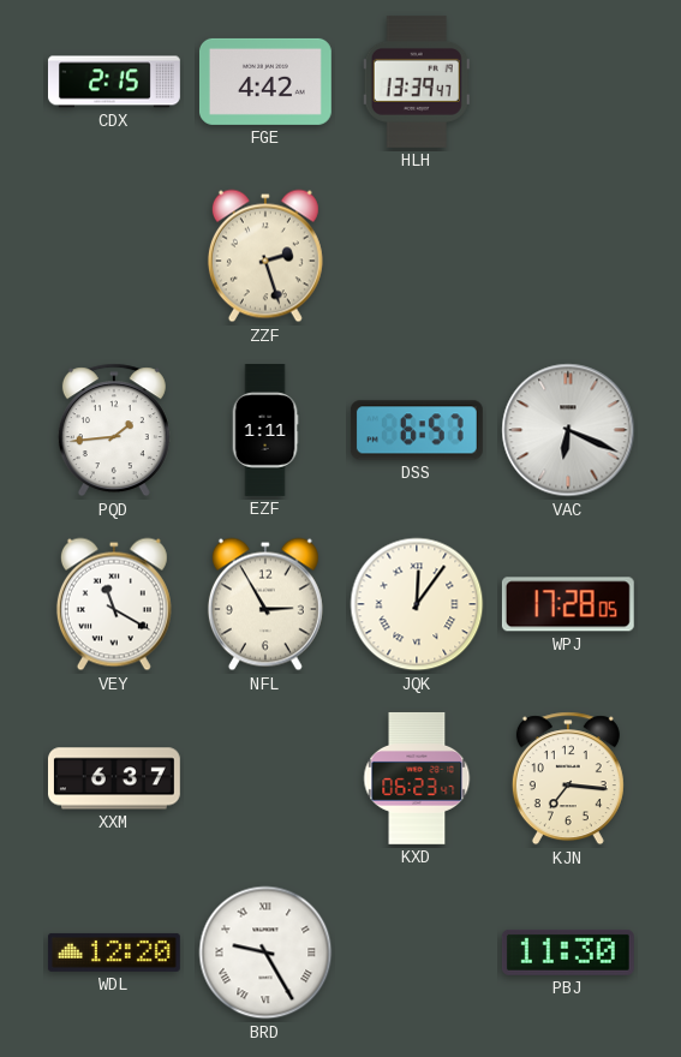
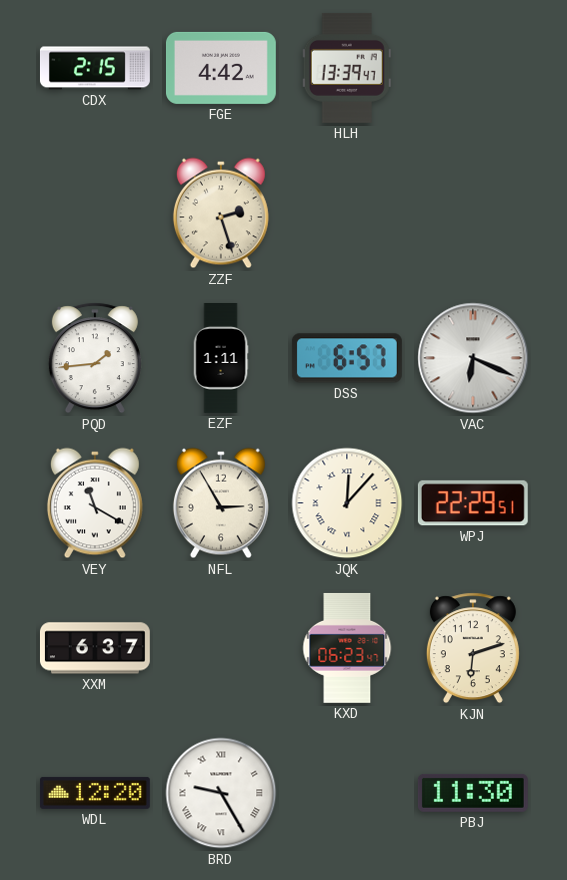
JQK: 12:06 -> 12:07 (347, 503)
WPJ: 17:28 -> 22:29 (473, 503)
KJN: 7:16 -> 6:12 (473, 648)
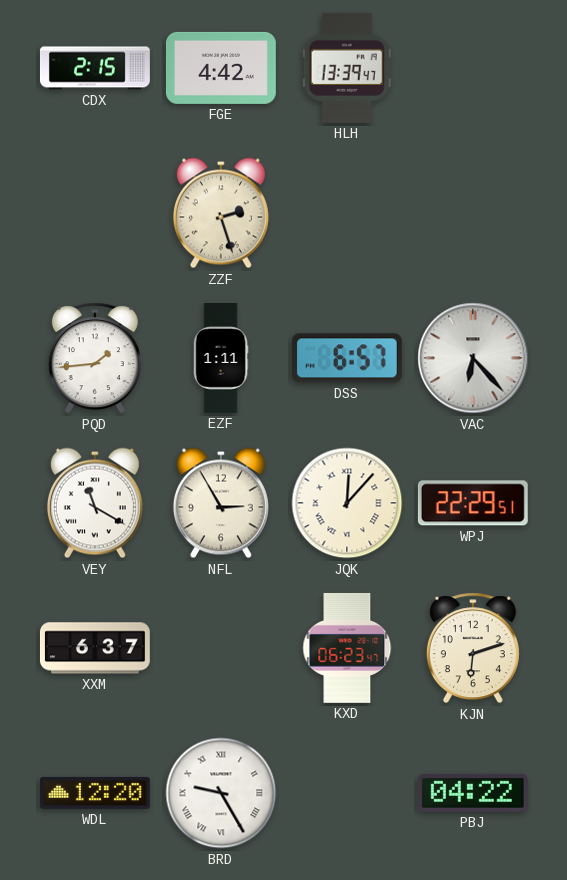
VAC: 6:19 -> 6:23 (473, 358)
PBJ: 11:30 -> 04:22 (473, 793)
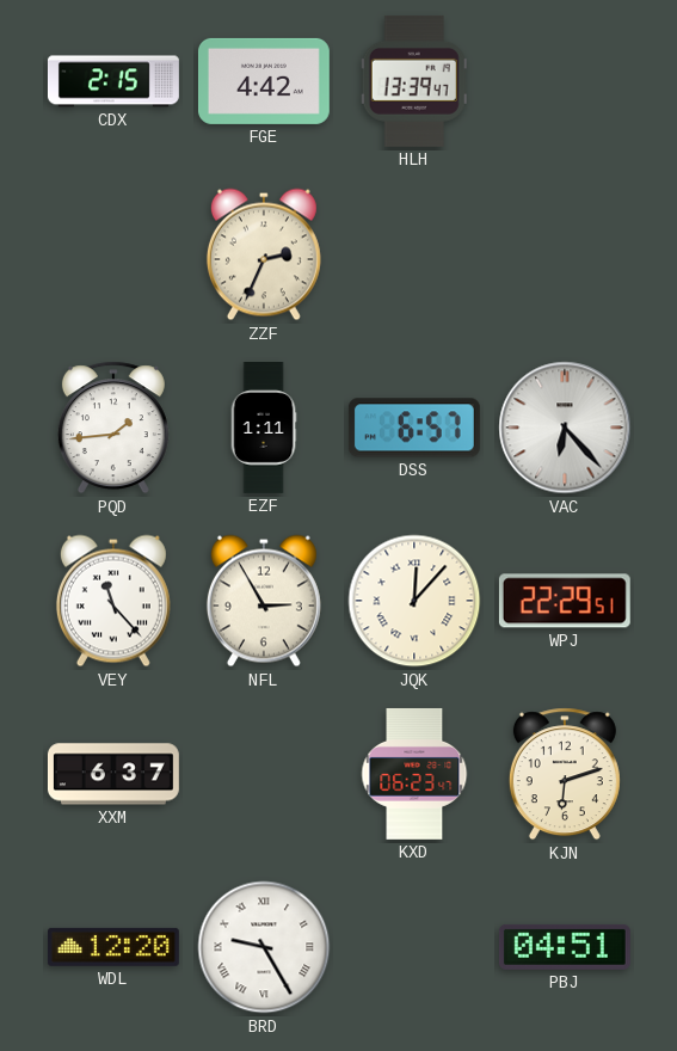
ZZF: 2:27 -> 2:34 (264, 254)
VEY: 11:20 -> 11:23 (113, 601)
PBJ: 04:22 -> 04:51 (565, 947)
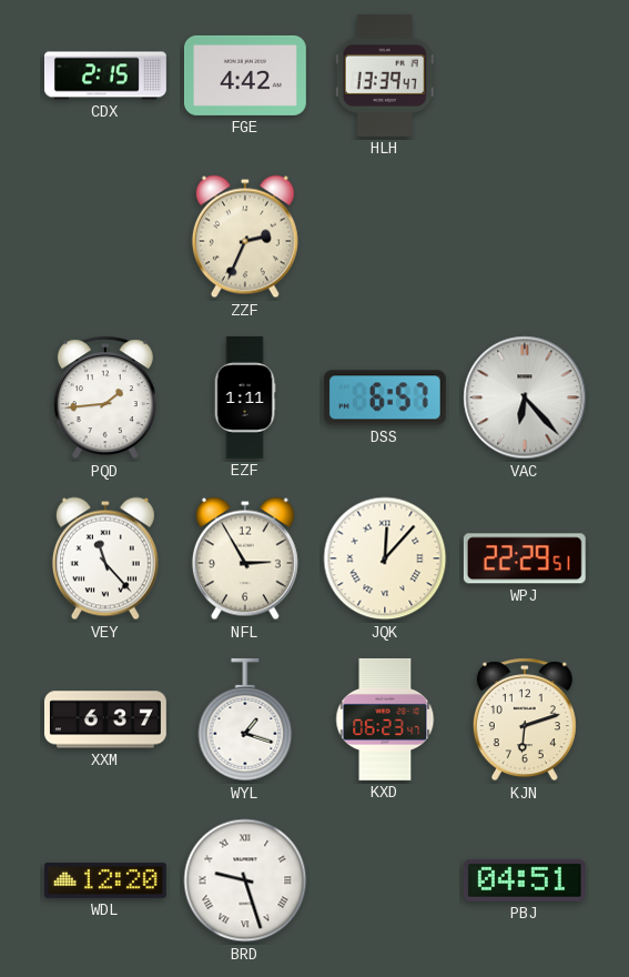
WYL: none -> 1:18 (245, 719)
BRD: 9:25 -> 9:27 (245, 880)
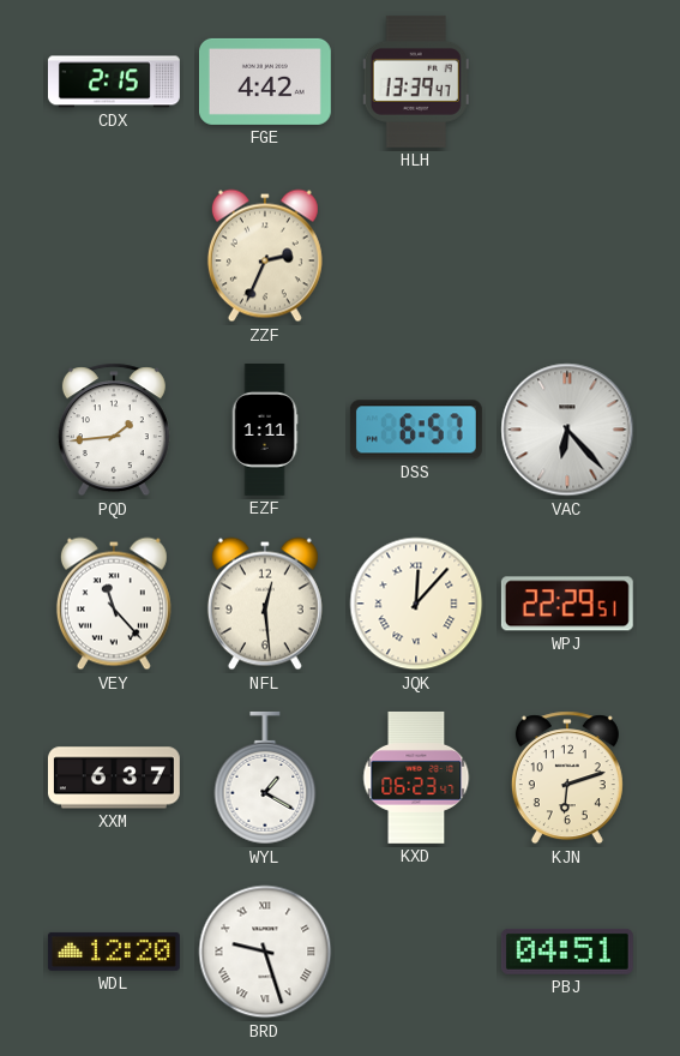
NFL: 2:55 -> 12:29 (265, 604)
WYL: 1:18 -> 1:20 (265, 778)
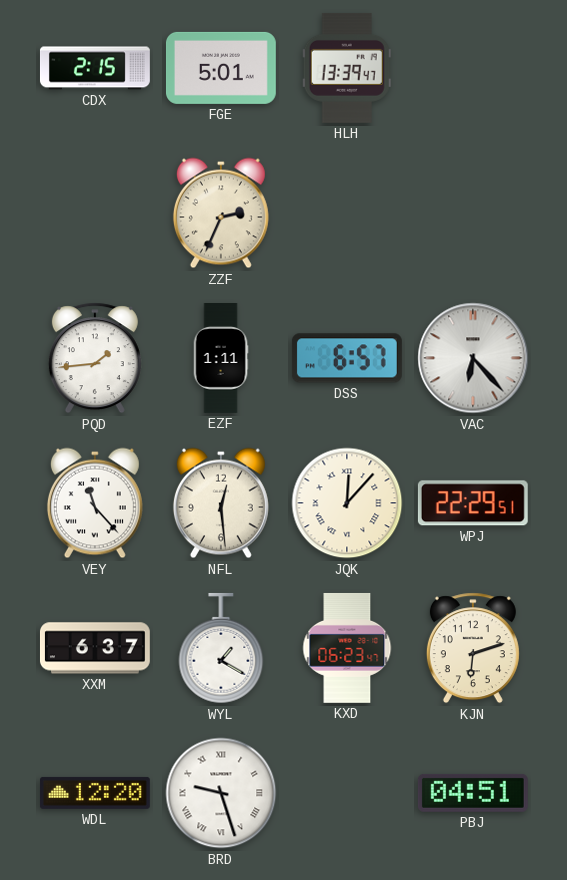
FGE: 4:42 -> 5:01 (221, 68)
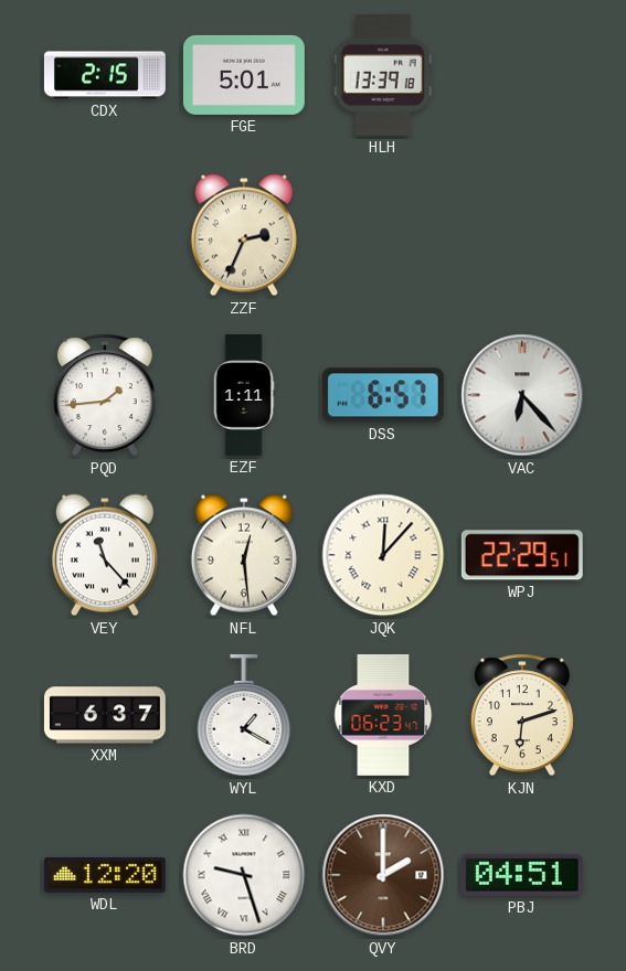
HLH: 13:39:47 -> 13:39:18 (383, 75)
QVY: none -> 2:00 (383, 875)
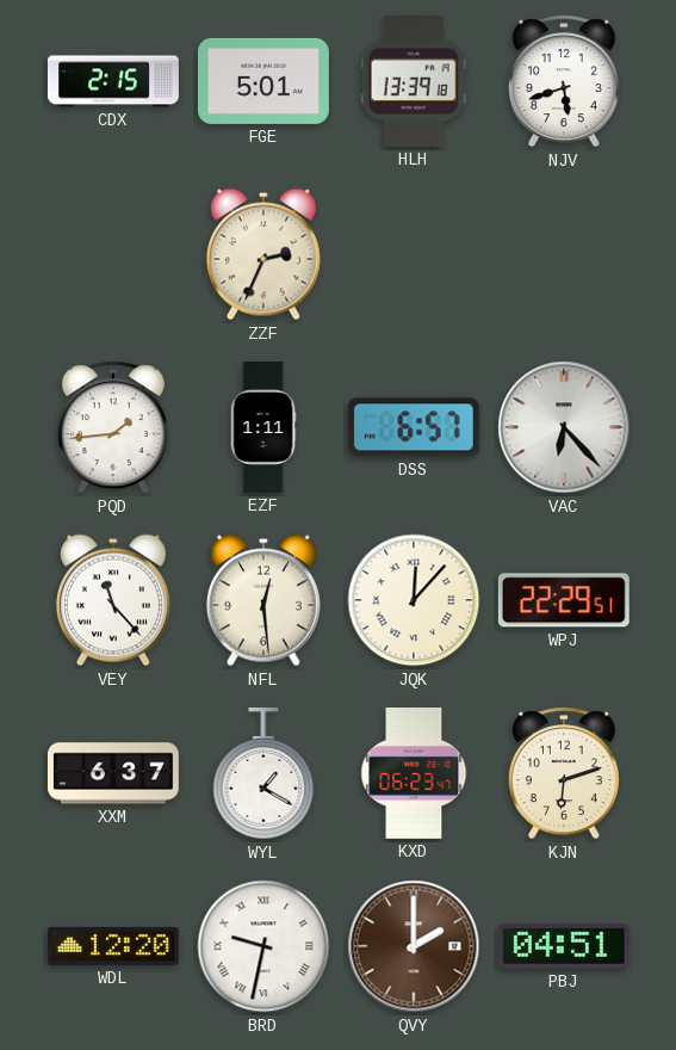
NJV: none -> 5:42 (564, 81)
BRD: 9:27 -> 9:32 (263, 946)
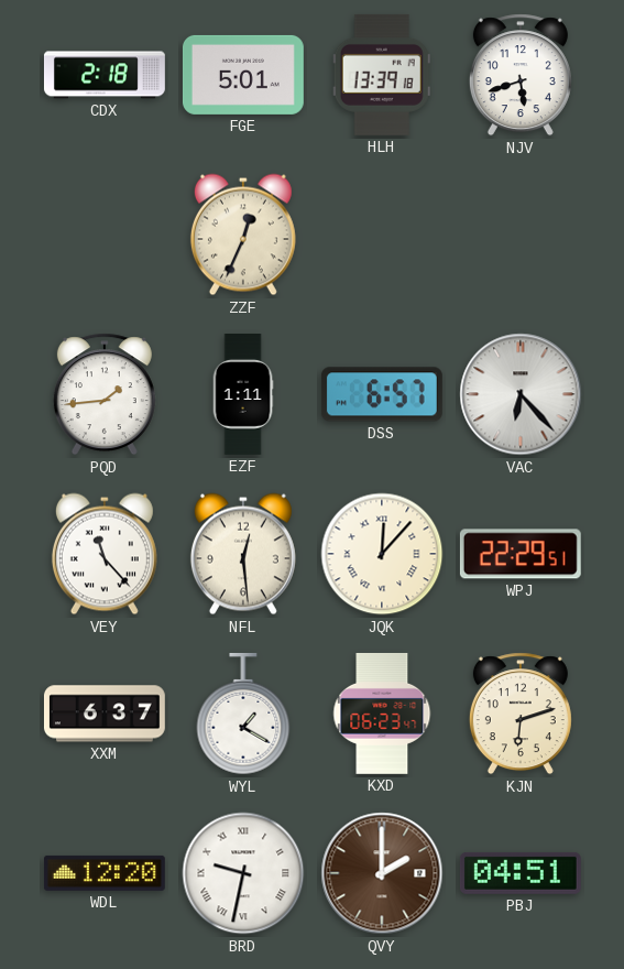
CDX: 2:15 -> 2:18 (105, 75)
ZZF: 2:34 -> 12:34 (243, 235)
